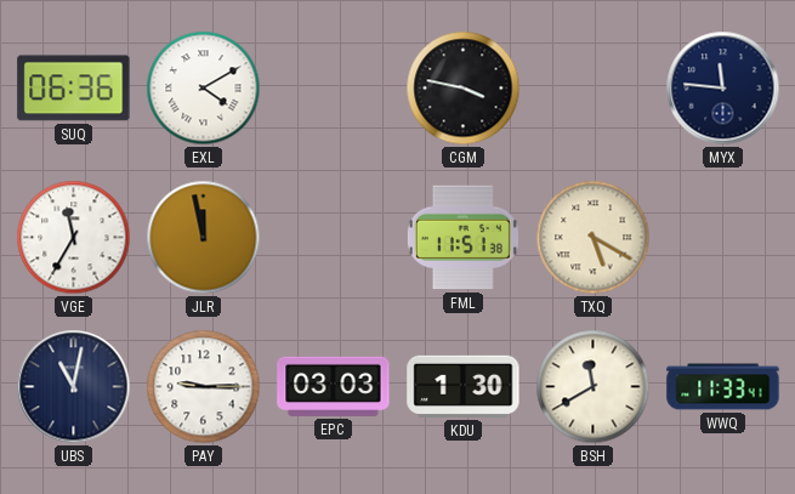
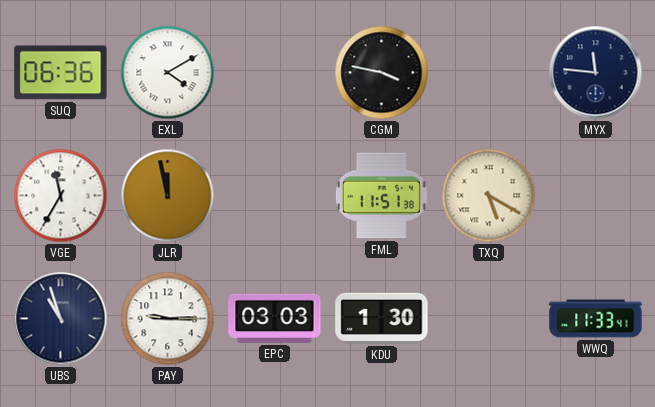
UBS: 11:02 -> 10:57 (61, 319)
BSH: 11:40 -> none (594, 387)
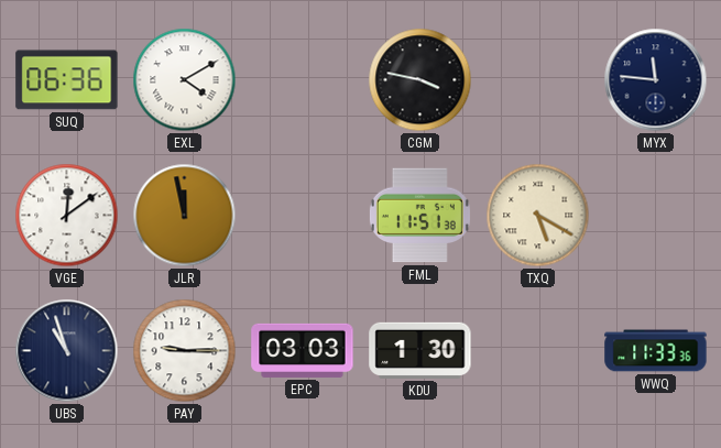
VGE: 11:35 -> 12:09 (67, 216)
WWQ: 11:33:41 -> 11:33:36 (656, 351)
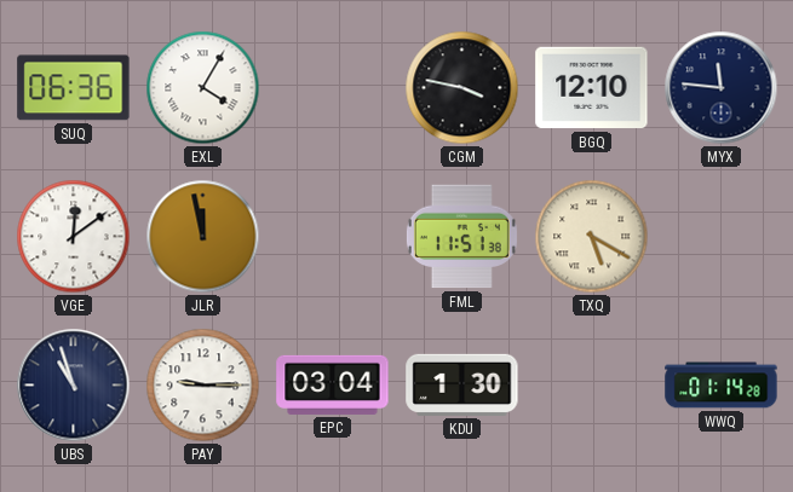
EXL: 4:10 -> 4:05 (203, 88)
BGQ: none -> 12:10 (592, 88)
EPC: 03:03 -> 03:04 (333, 384)
WWQ: 11:33 -> 01:14 (722, 386)
